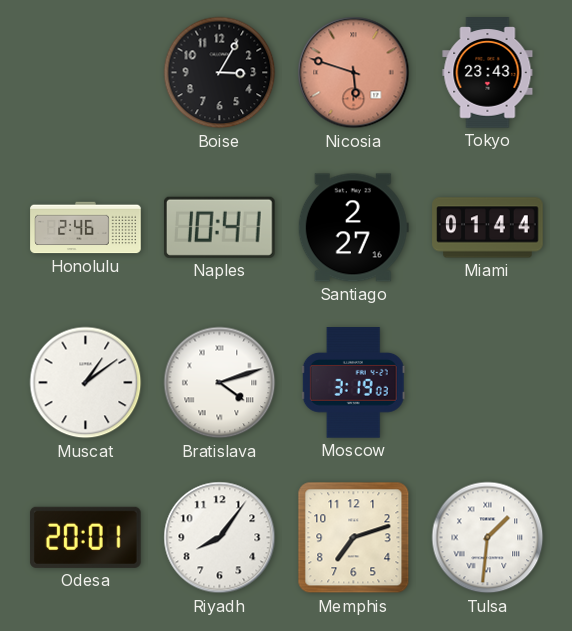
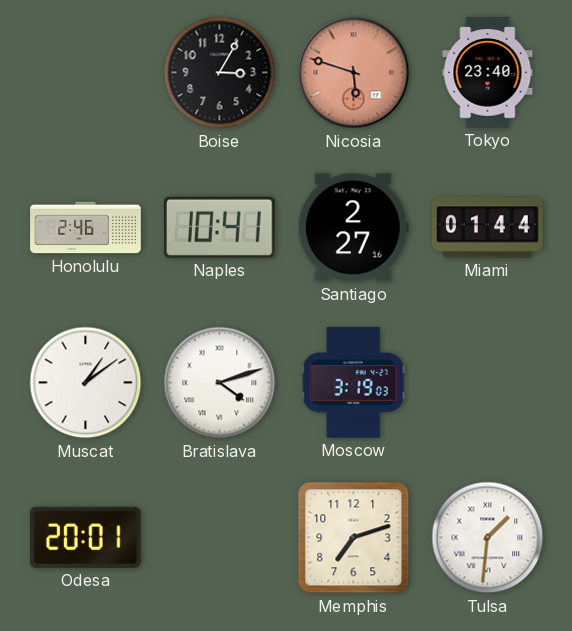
Tokyo: 23:43 -> 23:40 (488, 73)
Riyadh: 8:06 -> none (220, 538)
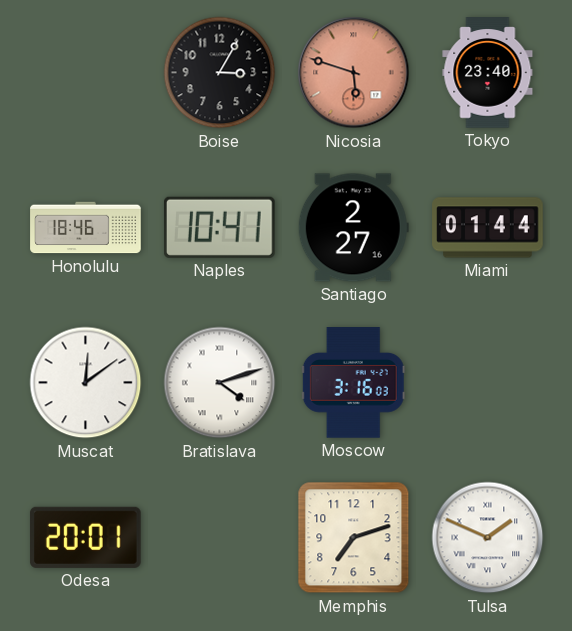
Honolulu: 2:46 -> 18:46 (86, 228)
Muscat: 1:09 -> 12:09 (86, 383)
Moscow: 3:19 -> 3:16 (353, 383)
Tulsa: 1:31 -> 1:49 (488, 538)
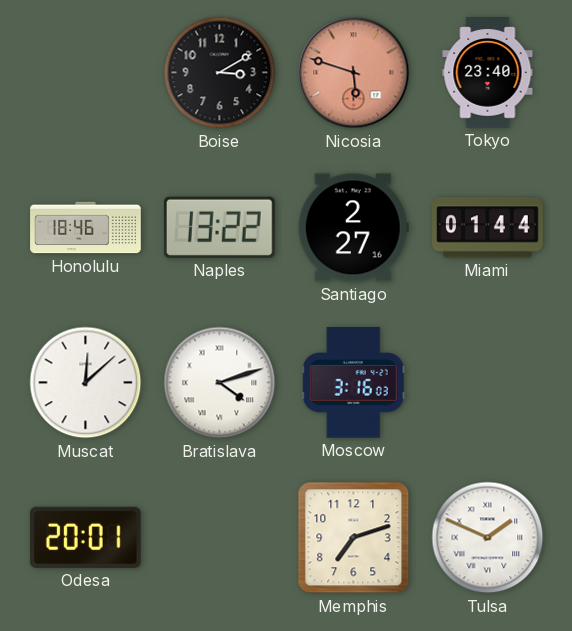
Boise: 3:05 -> 3:10 (220, 73)
Naples: 10:41 -> 13:22 (219, 227)
Muscat: 12:09 -> 12:08 (86, 383)
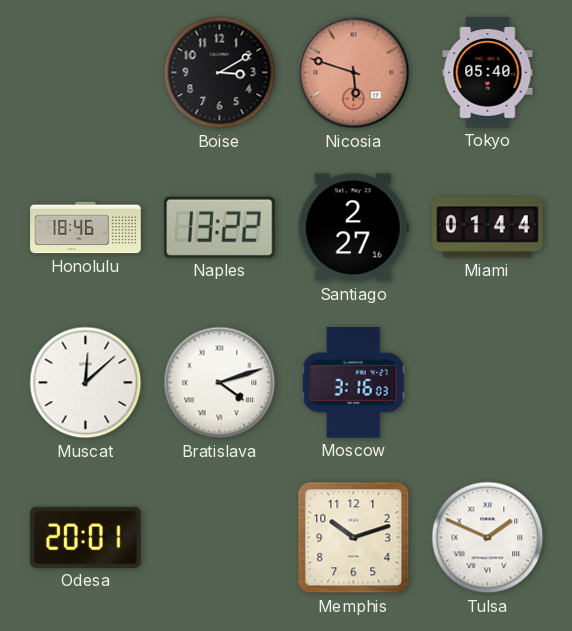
Tokyo: 23:40 -> 05:40 (488, 73)
Memphis: 7:12 -> 10:12 (354, 538)
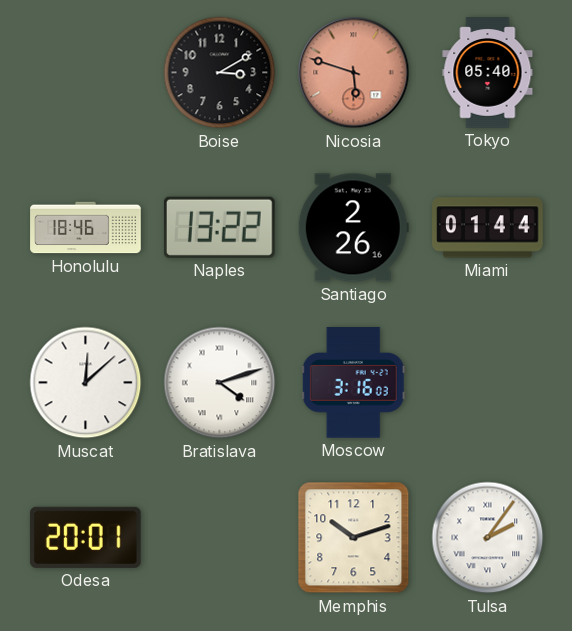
Santiago: 2:27 -> 2:26 (353, 228)
Tulsa: 1:49 -> 2:06 (488, 538)
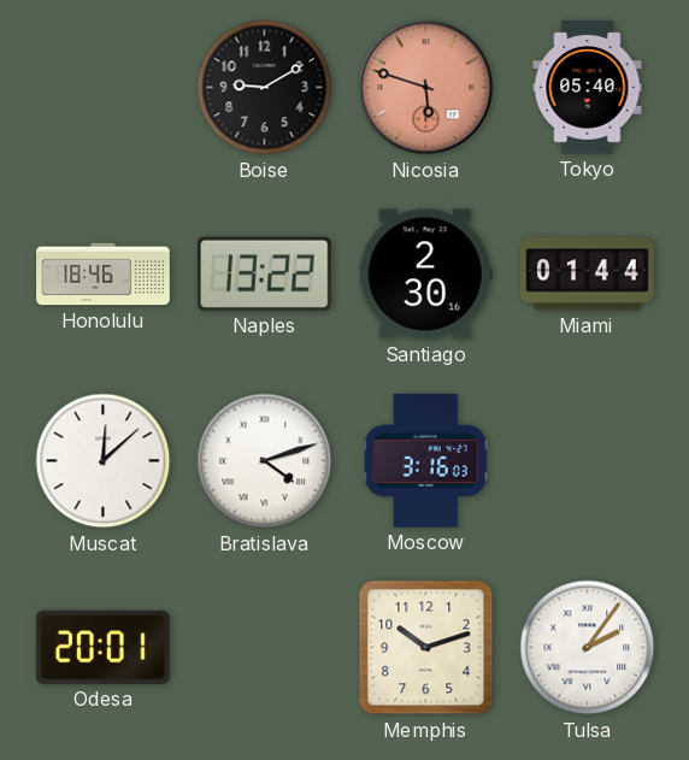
Boise: 3:10 -> 9:10 (265, 88)
Santiago: 2:26 -> 2:30 (425, 275)
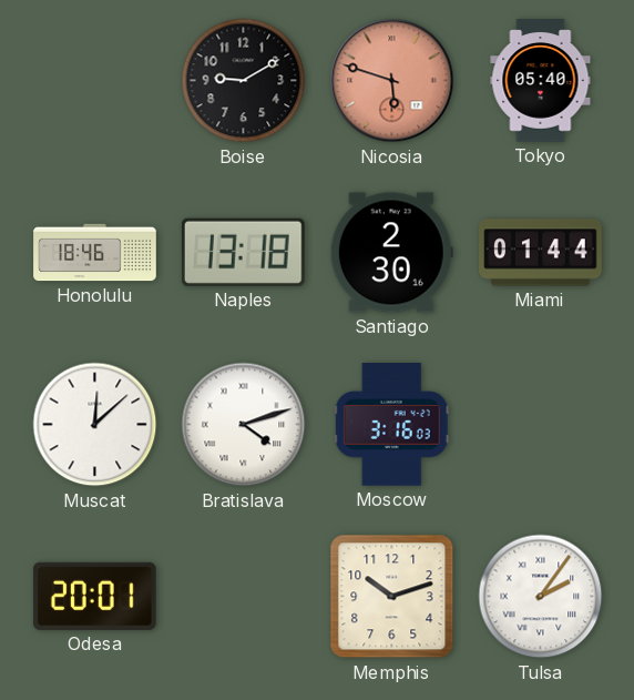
Naples: 13:22 -> 13:18 (243, 252)
